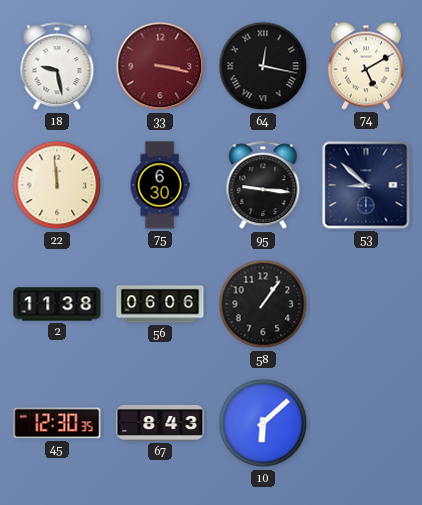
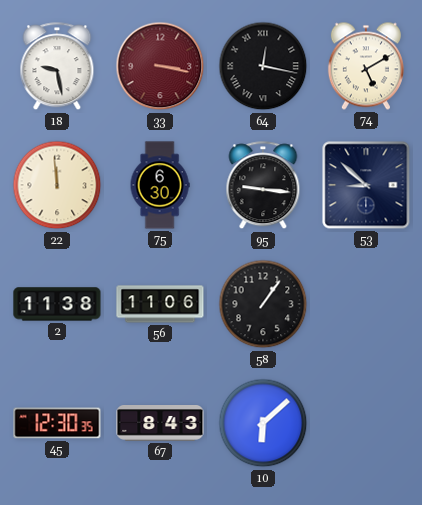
56: 06:06 -> 11:06 (160, 304)
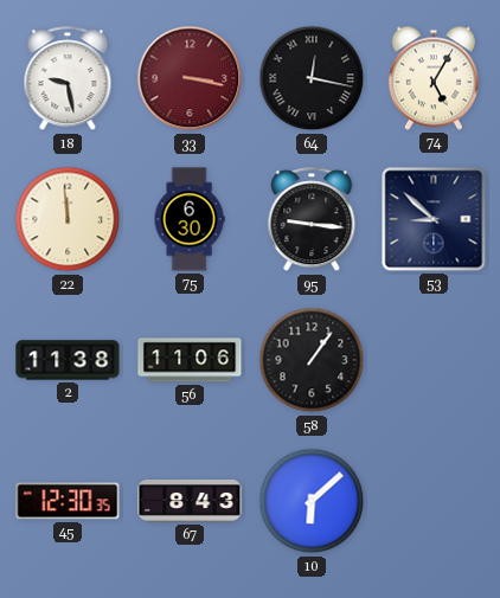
74: 5:10 -> 5:05 (434, 78)
